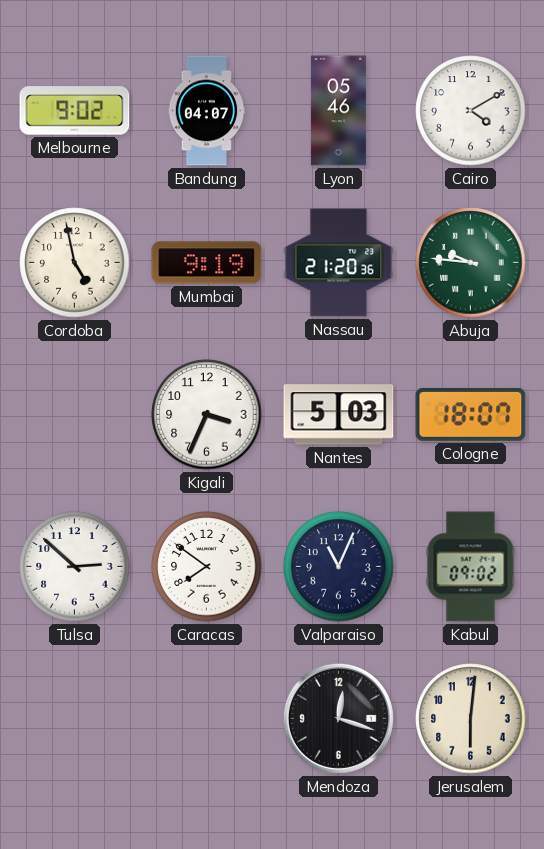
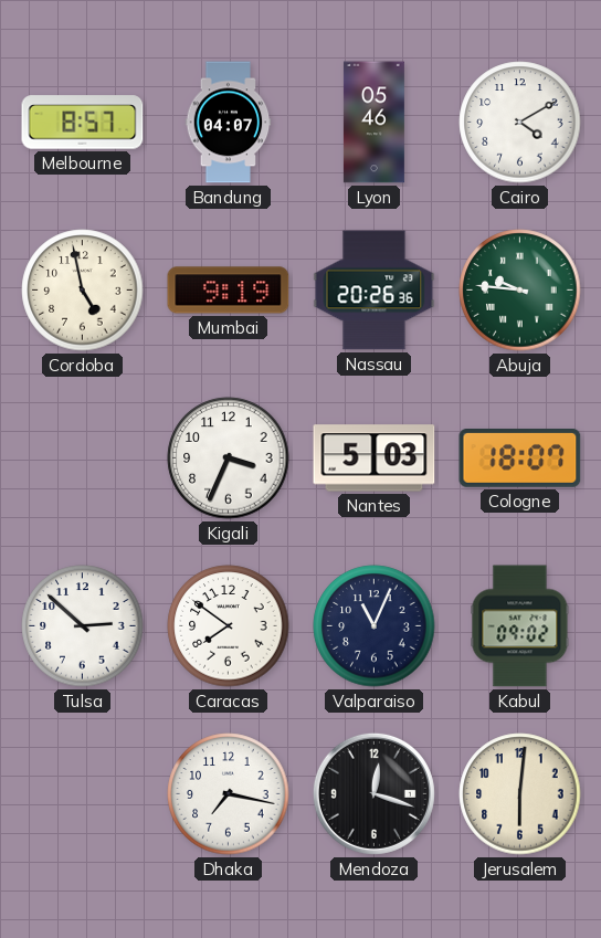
Melbourne: 9:02 -> 8:57 (83, 123)
Nassau: 21:20 -> 20:26 (375, 291)
Dhaka: none -> 7:17 (229, 794)
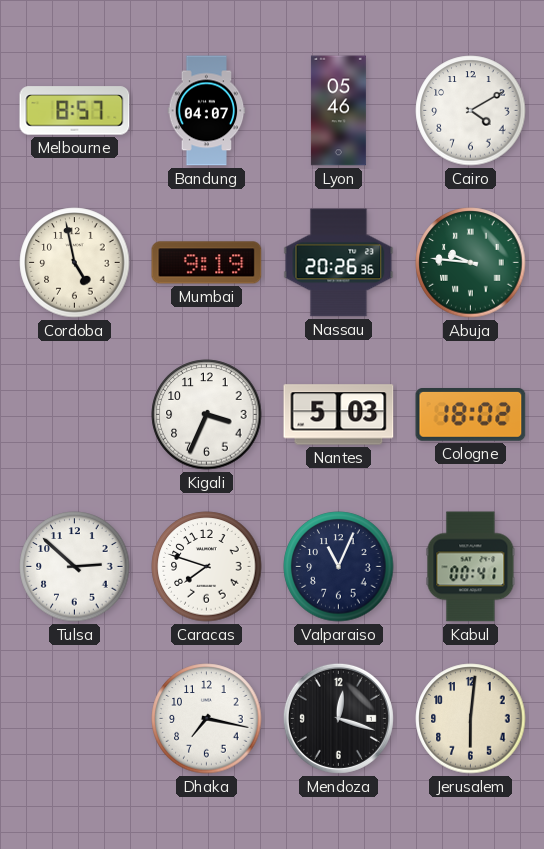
Cologne: 18:07 -> 18:02 (471, 415)
Caracas: 7:51 -> 7:48 (207, 567)
Kabul: 09:02 -> 00:41 (471, 567)
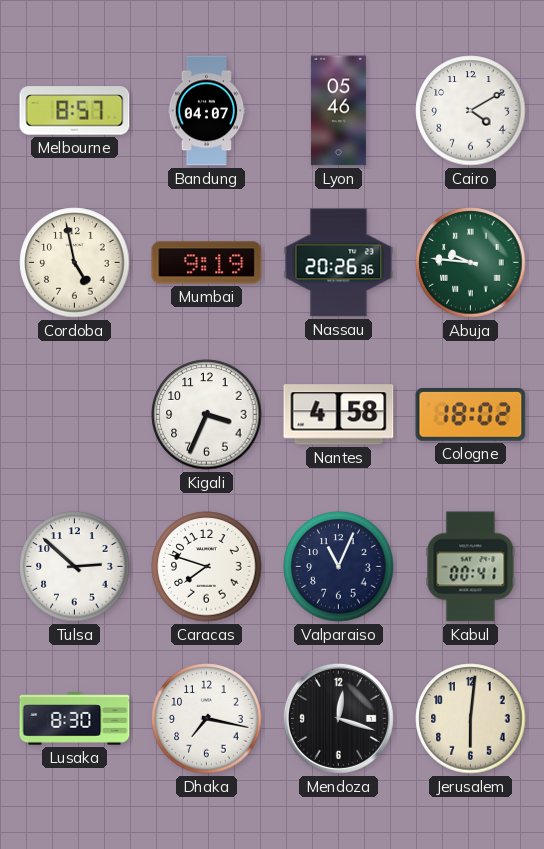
Nantes: 5:03 -> 4:58 (339, 415)
Lusaka: none -> 8:30 (75, 719)
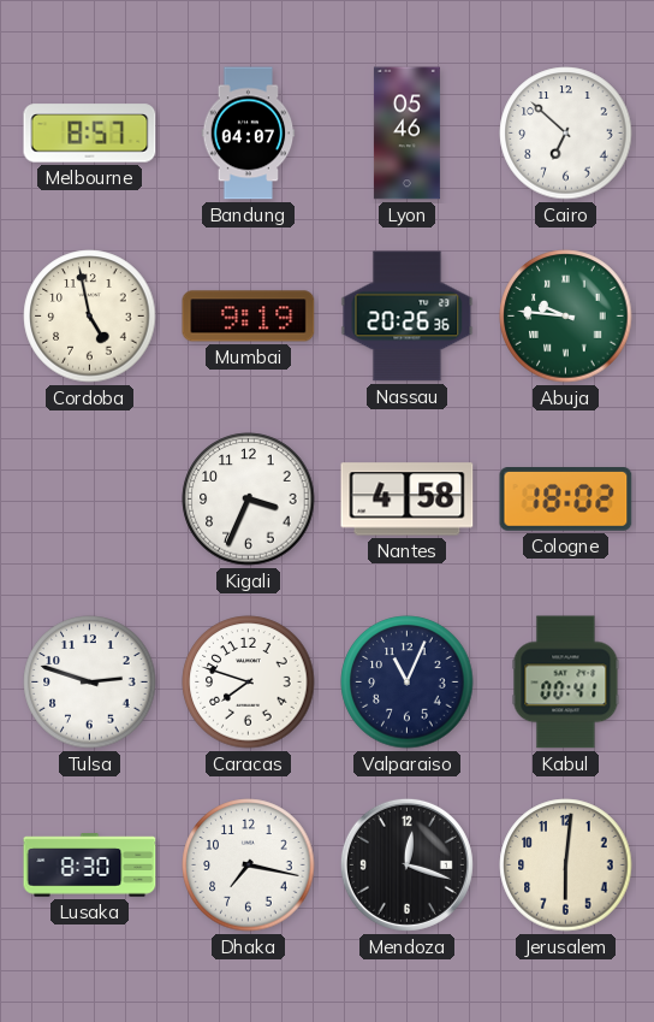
Cairo: 4:10 -> 6:52 (566, 134)
Tulsa: 2:52 -> 2:48 (90, 683)
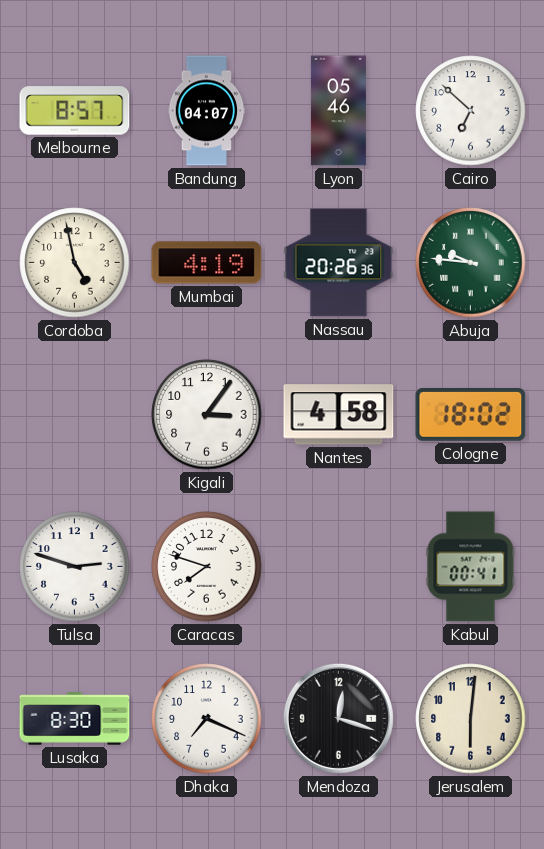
Mumbai: 9:19 -> 4:19 (207, 263)
Kigali: 3:34 -> 3:06 (207, 415)
Valparaiso: 11:04 -> none (408, 683)
Dhaka: 7:17 -> 7:19 (207, 719)
